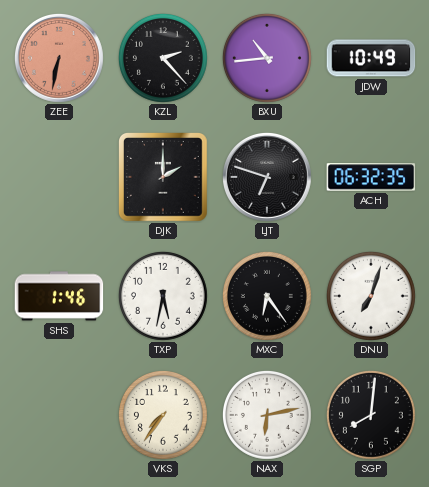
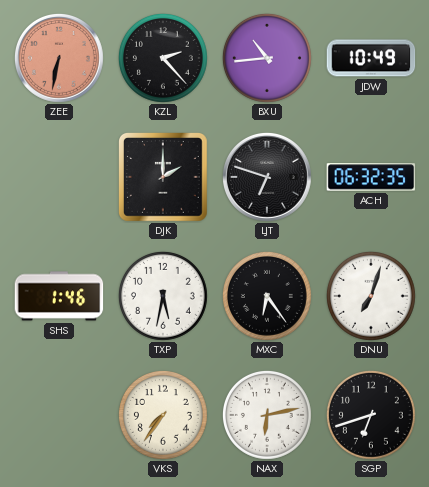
SGP: 8:01 -> 6:42 (371, 415)
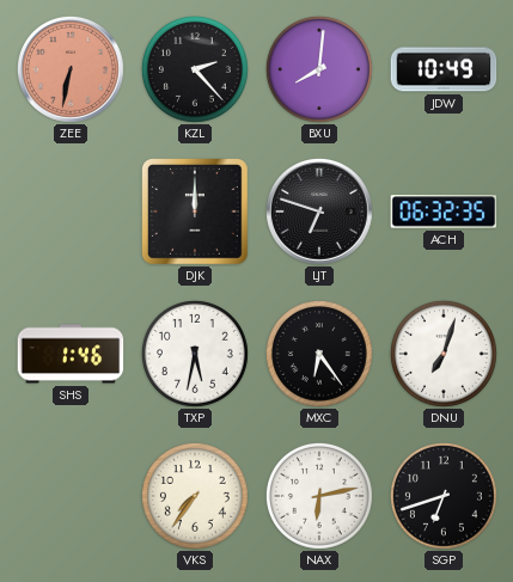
BXU: 10:44 -> 8:01 (319, 69)
DJK: 2:00 -> 12:00 (196, 213)
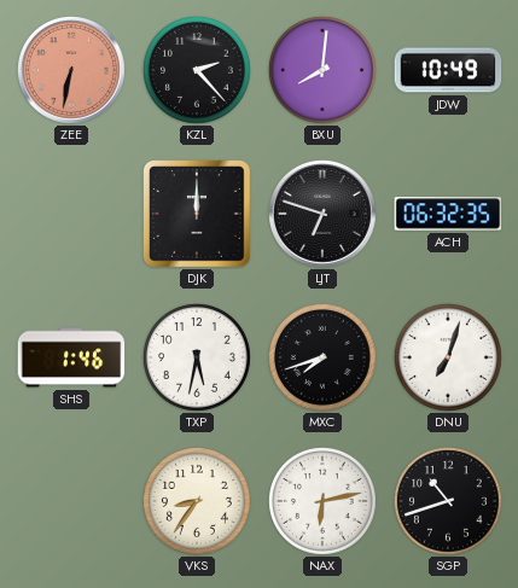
MXC: 6:24 -> 7:42 (322, 357)
VKS: 7:36 -> 8:36 (197, 501)
SGP: 6:42 -> 10:42 (448, 501)
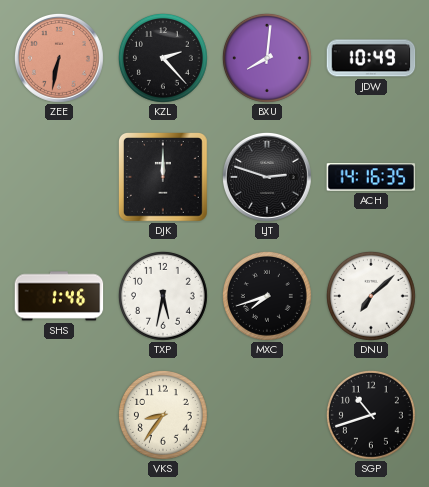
LJT: 6:48 -> 2:48 (267, 177)
ACH: 06:32 -> 14:16 (371, 177)
DNU: 7:03 -> 7:08 (371, 296)
NAX: 6:13 -> none (322, 501)
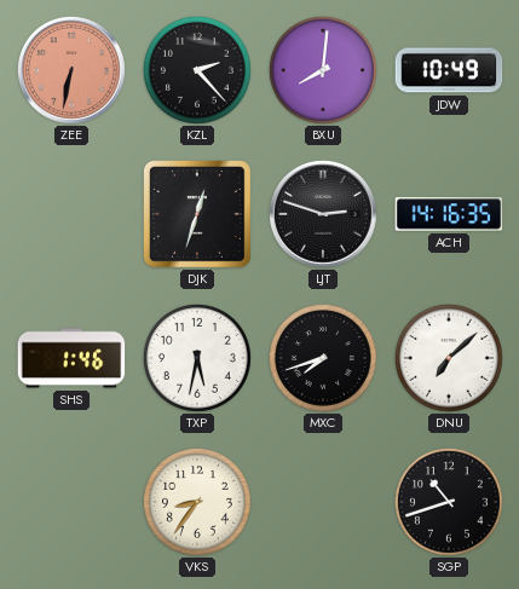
DJK: 12:00 -> 12:33 (198, 215)
